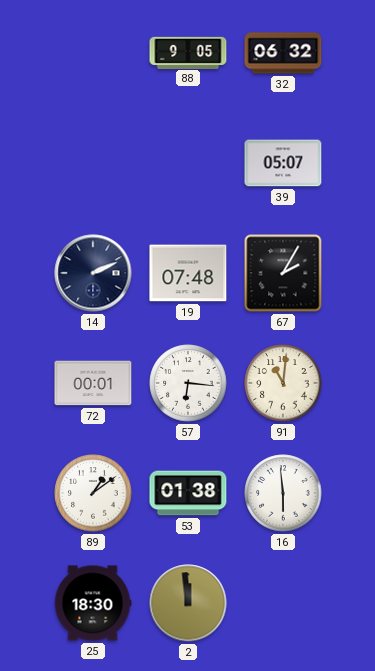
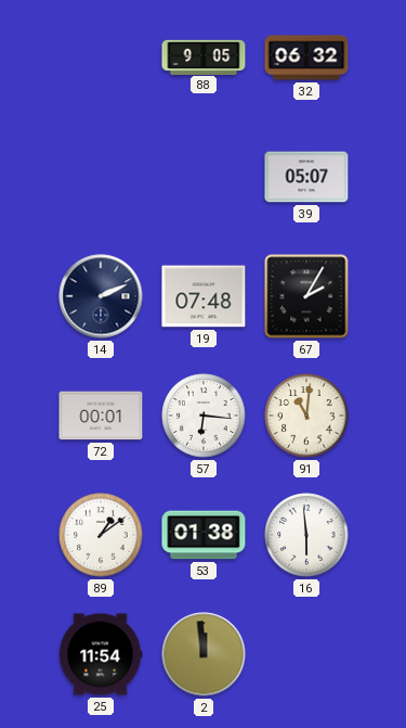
25: 18:30 -> 11:54 (101, 654)
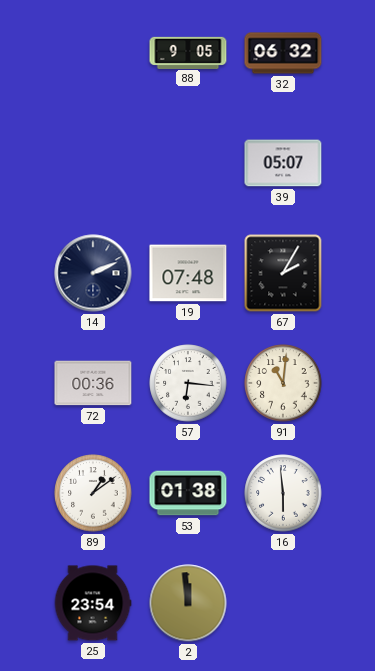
72: 00:01 -> 00:36 (93, 383)
25: 11:54 -> 23:54 (93, 603)
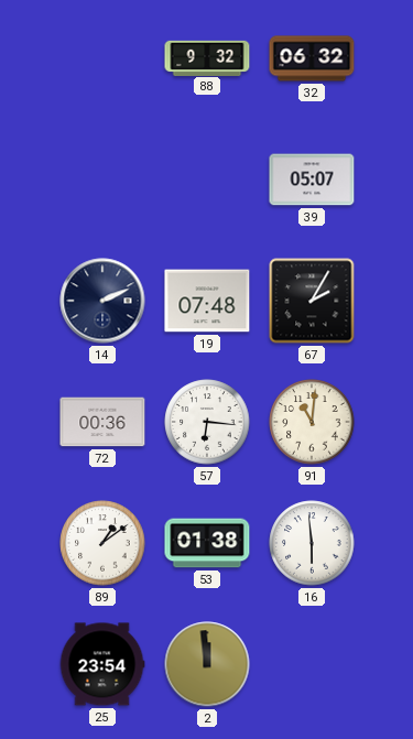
88: 9:05 -> 9:32 (207, 57)
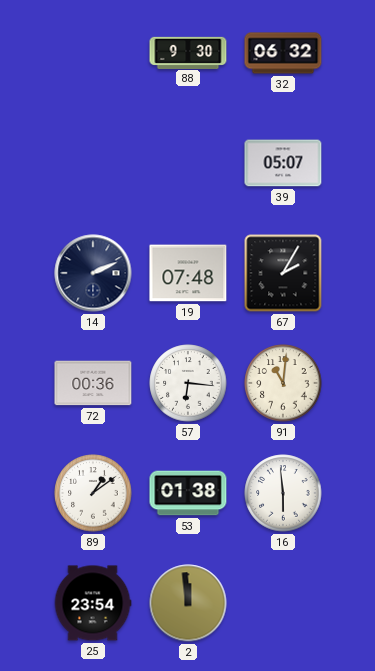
88: 9:32 -> 9:30 (188, 52)
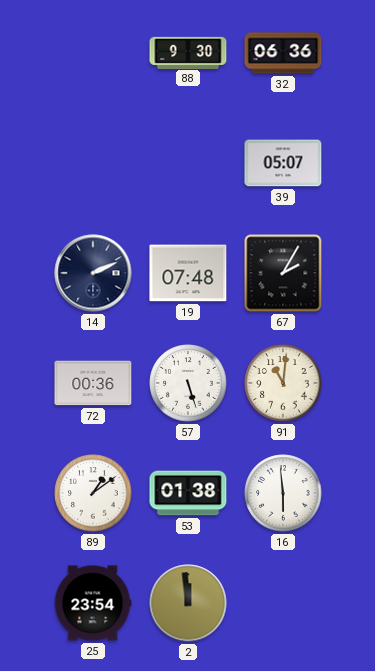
32: 06:32 -> 06:36 (283, 53)
57: 6:16 -> 5:27 (188, 383)
